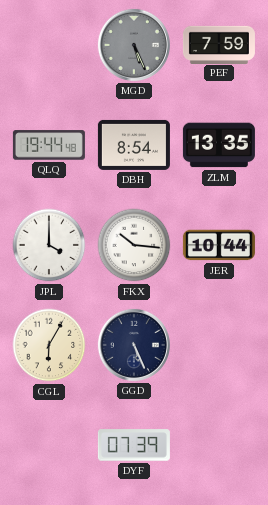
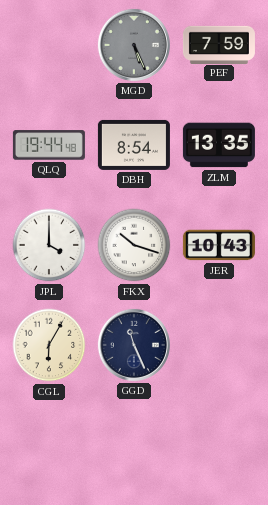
FKX: 10:16 -> 10:18 (134, 245)
JER: 10:44 -> 10:43 (219, 245)
GGD: 5:26 -> 11:26 (134, 345)
DYF: 07:39 -> none (134, 445)
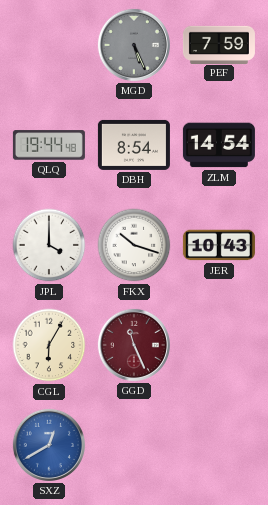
ZLM: 13:35 -> 14:54 (219, 145)
GGD dial: navy -> burgundy (134, 345)
SXZ: none -> 12:40 (49, 445)
